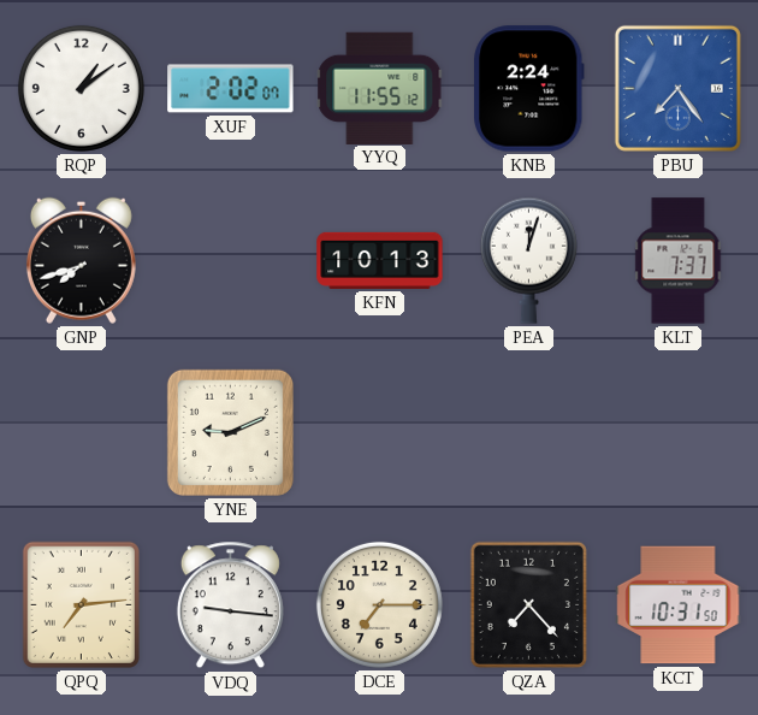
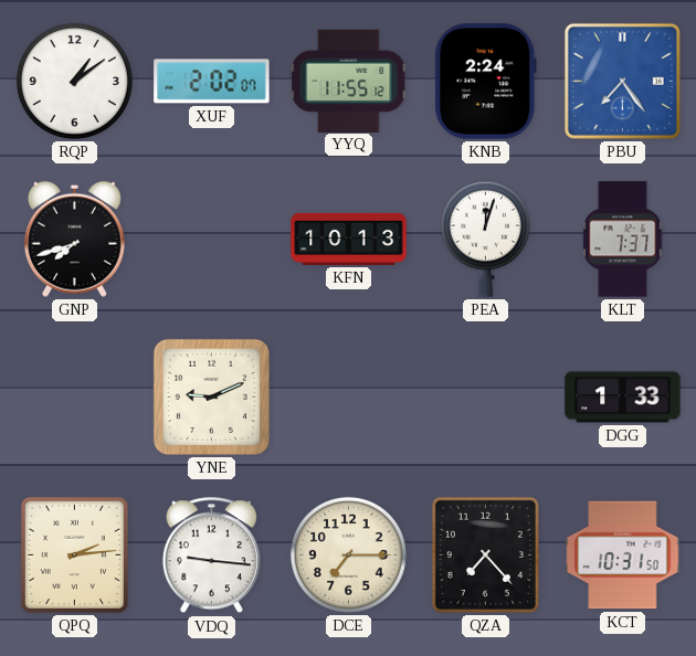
DGG: none -> 1:33 (623, 398)
QPQ: 7:14 -> 2:14 (74, 554)
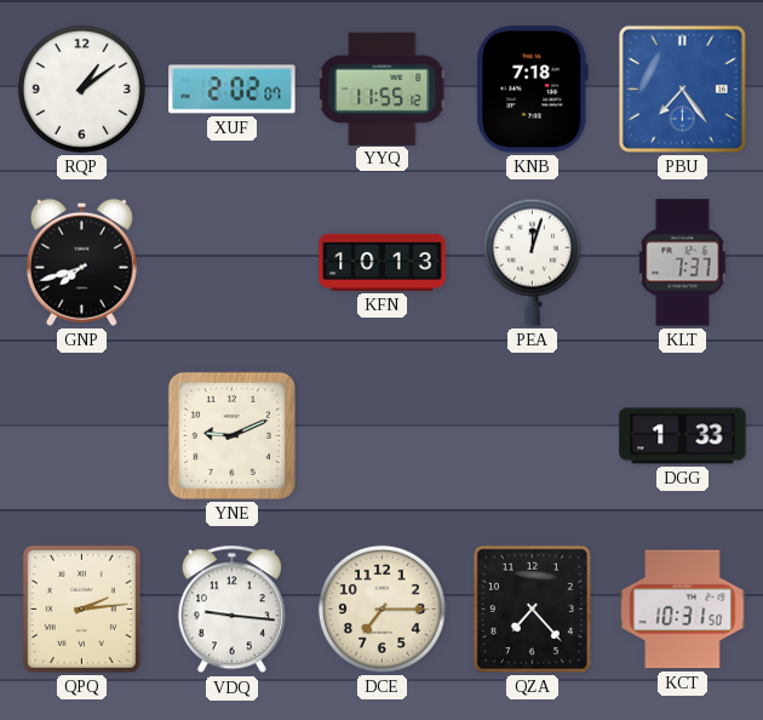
KNB: 2:24 -> 7:18 (533, 90)
